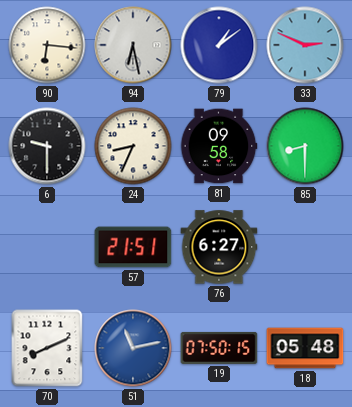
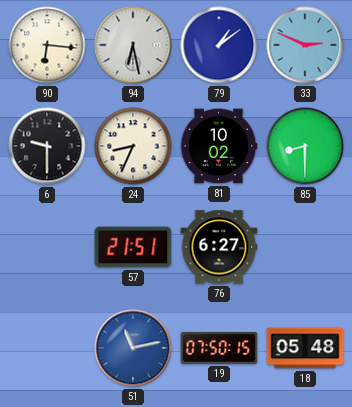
81: 09:58 -> 10:02 (219, 146)
70: 8:11 -> none (47, 348)
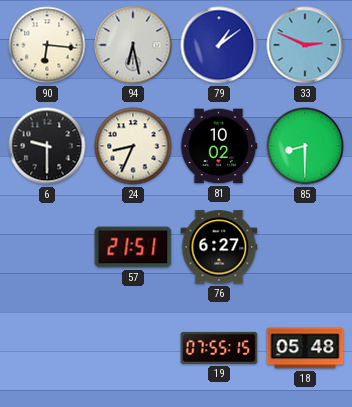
51: 11:13 -> none (133, 348)
19: 07:50 -> 07:55 (219, 348)
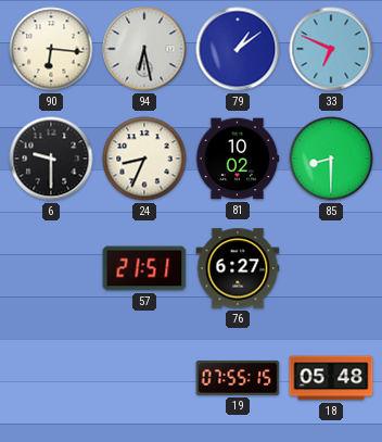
33: 2:49 -> 6:49 (331, 49)
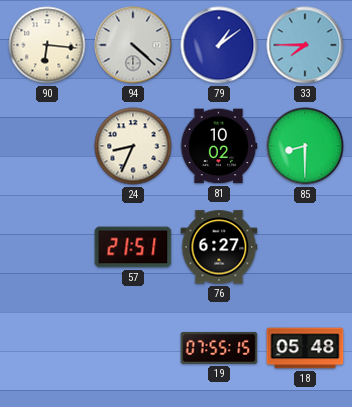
94: 6:28 -> 4:22 (133, 45)
33: 6:49 -> 7:45 (305, 45)
6: 9:30 -> none (51, 159)
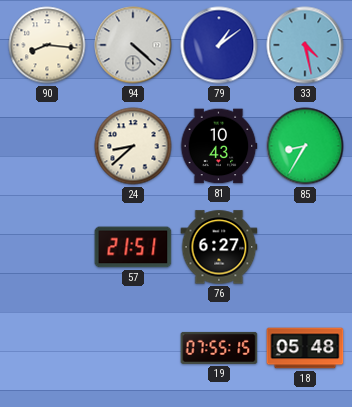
90: 6:16 -> 8:16 (47, 45)
33: 7:45 -> 4:28 (305, 45)
24: 8:34 -> 8:38 (133, 146)
81: 10:02 -> 10:43 (219, 146)
85: 8:30 -> 8:35 (305, 146)
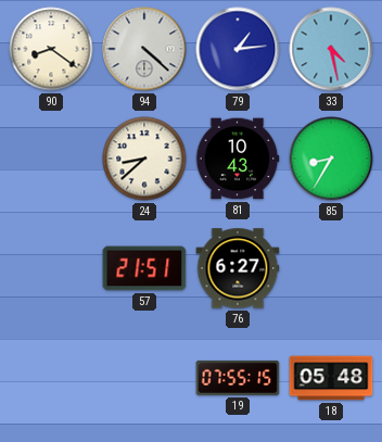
90: 8:16 -> 8:21 (51, 49)
79: 1:09 -> 1:14 (238, 49)
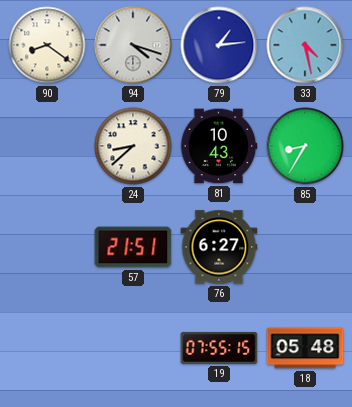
94: 4:22 -> 4:18 (133, 45)
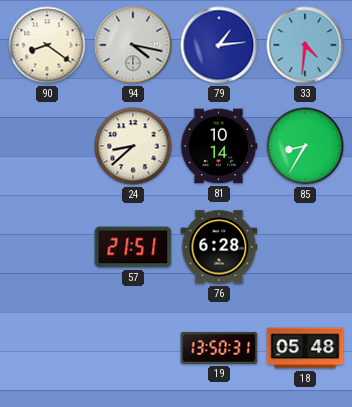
94: 4:18 -> 4:17 (133, 45)
33: 4:28 -> 4:31 (305, 45)
81: 10:43 -> 10:14 (219, 146)
76: 6:27 -> 6:28 (219, 247)
19: 07:55 -> 13:50 (219, 348)
